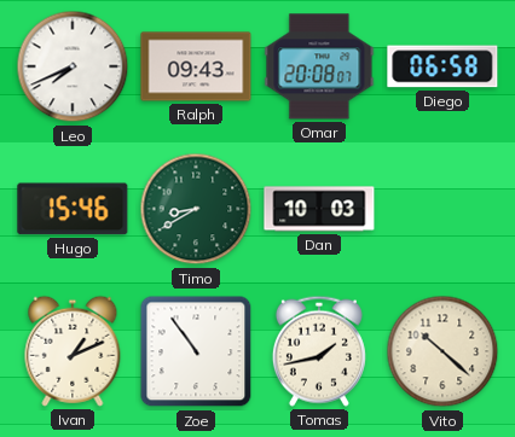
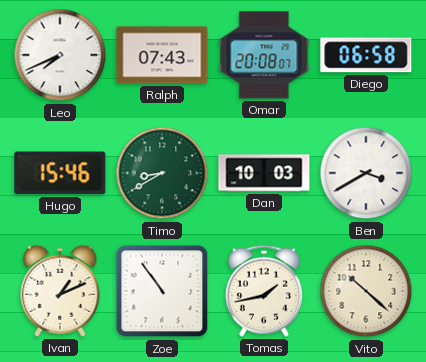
Ralph: 09:43 -> 07:43 (162, 55)
Ben: none -> 3:40 (366, 173)
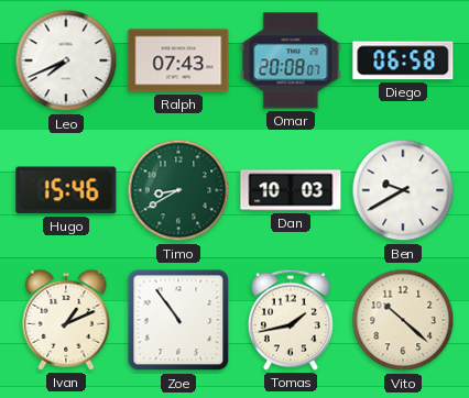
Ben: 3:40 -> 9:40 (403, 190)
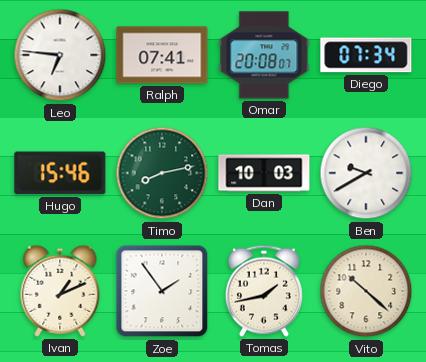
Leo: 7:41 -> 6:46 (60, 55)
Ralph: 07:43 -> 07:41 (162, 55)
Diego: 06:58 -> 07:34 (366, 55)
Timo: 8:40 -> 8:13 (162, 173)
Zoe: 10:54 -> 1:54 (162, 291)
